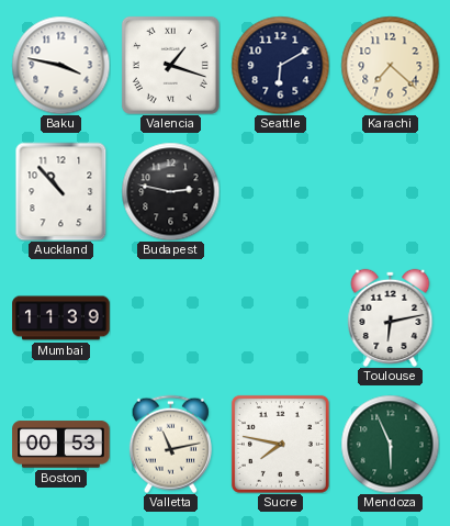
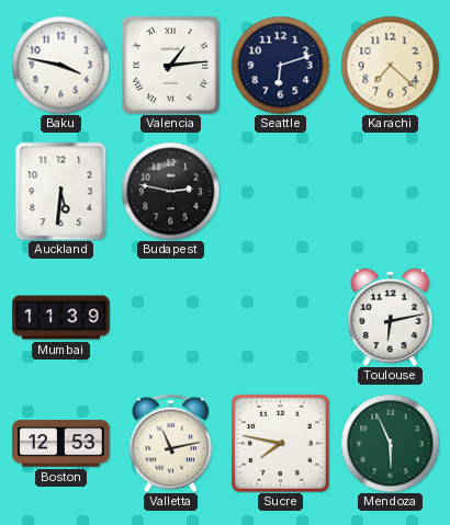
Valencia: 1:18 -> 1:14 (170, 65)
Seattle: 6:10 -> 6:12 (280, 65)
Auckland: 10:53 -> 5:31 (61, 191)
Boston: 00:53 -> 12:53 (61, 444)
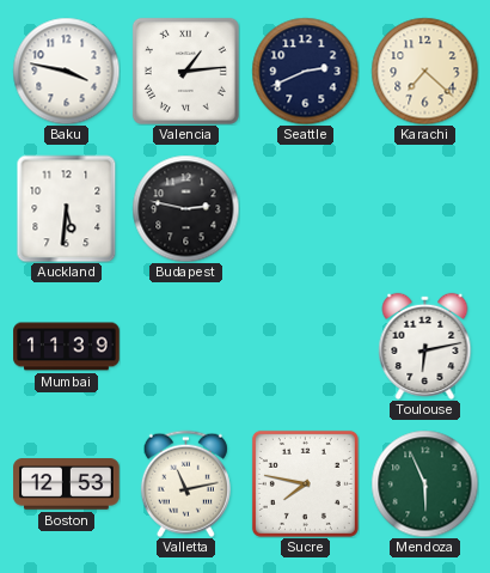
Seattle: 6:12 -> 2:41 (305, 71)
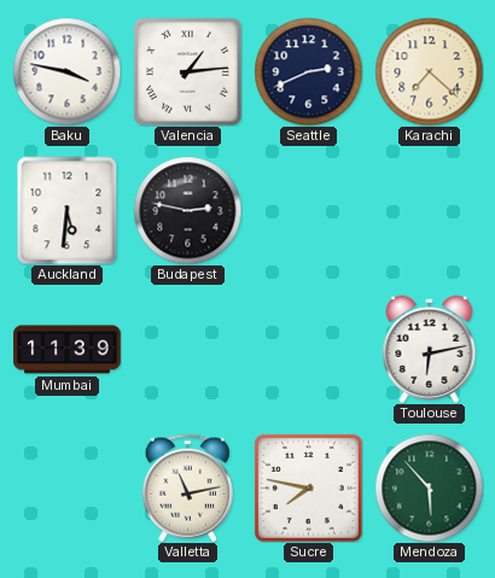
Boston: 12:53 -> none (67, 484)
Mendoza: 5:56 -> 5:53 (429, 487)
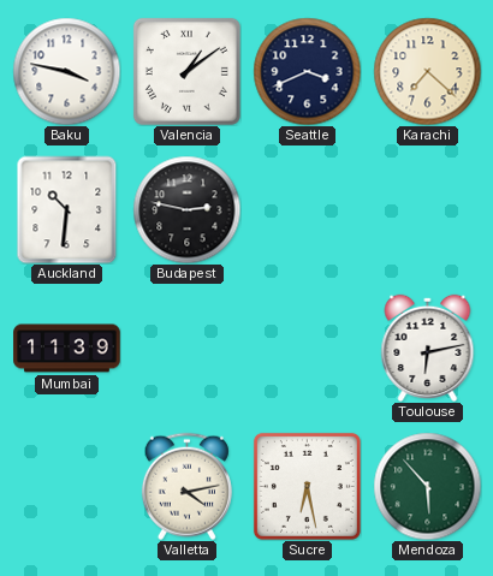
Valencia: 1:14 -> 1:09 (186, 71)
Seattle: 2:41 -> 3:41 (307, 71)
Auckland: 5:31 -> 10:31 (67, 209)
Valletta: 11:13 -> 4:13 (186, 486)
Sucre: 7:47 -> 6:28 (307, 486)
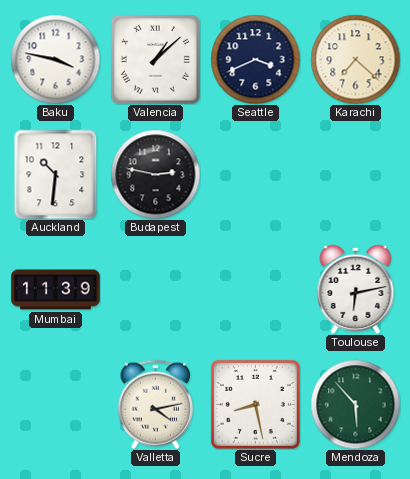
Valencia: 1:09 -> 1:08 (155, 59)
Sucre: 6:28 -> 8:28 (255, 404)
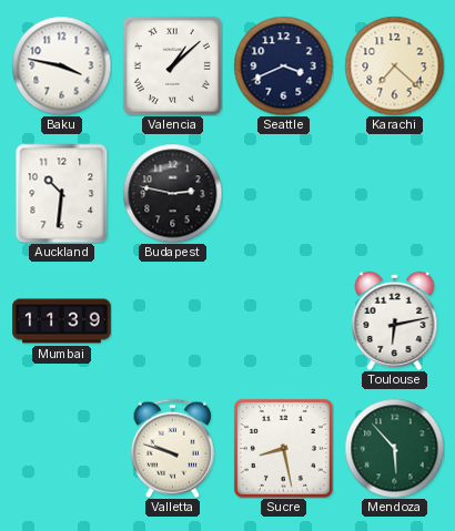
Valletta: 4:13 -> 9:48 (172, 448)
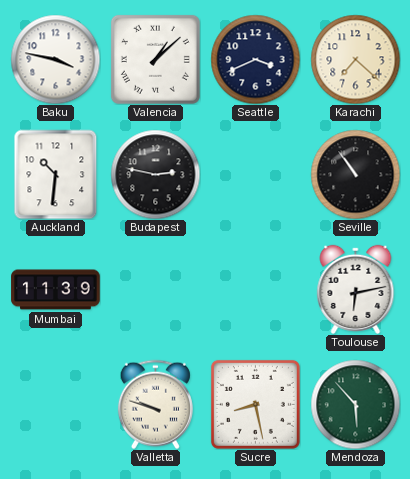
Seville: none -> 10:54 (355, 174)
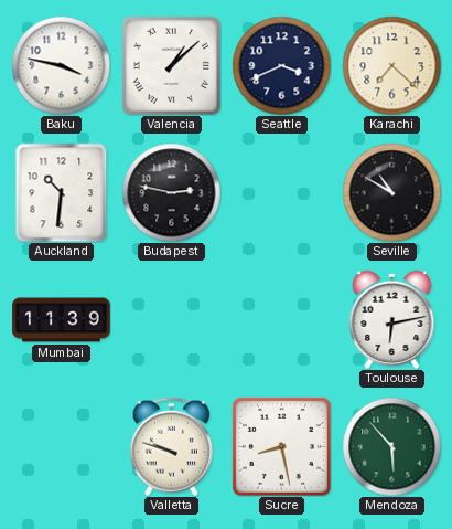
Seville: 10:54 -> 10:50 (391, 192)
